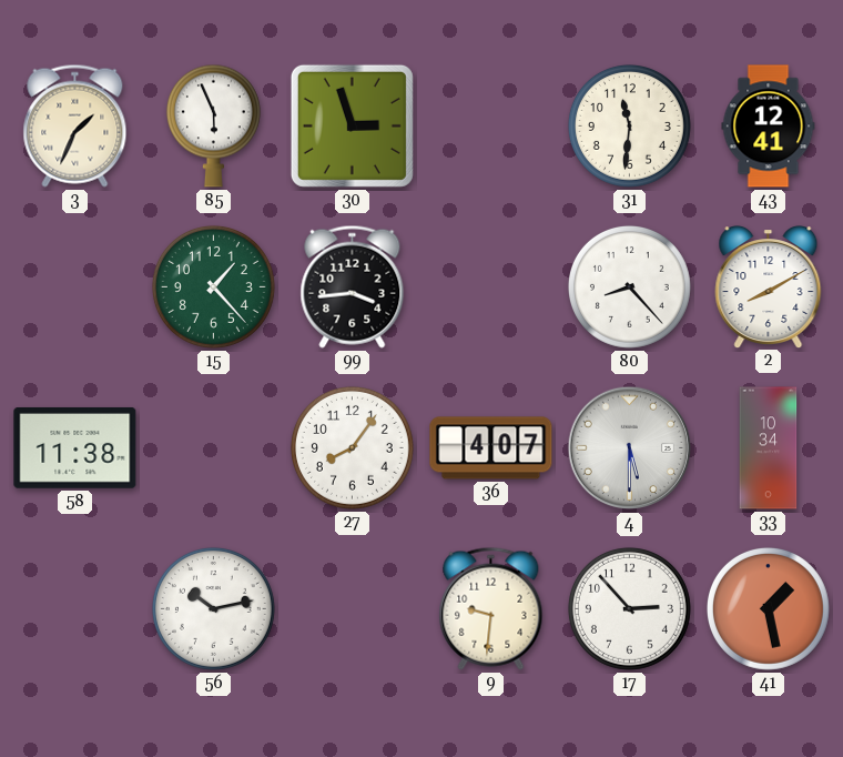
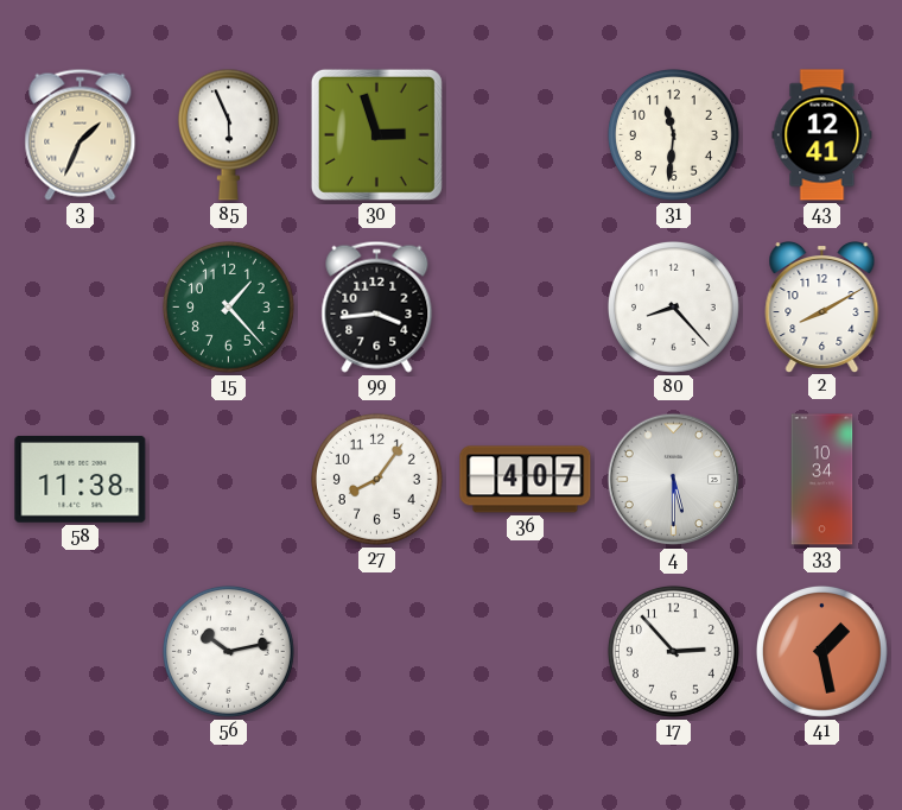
9: 9:31 -> none (491, 608)
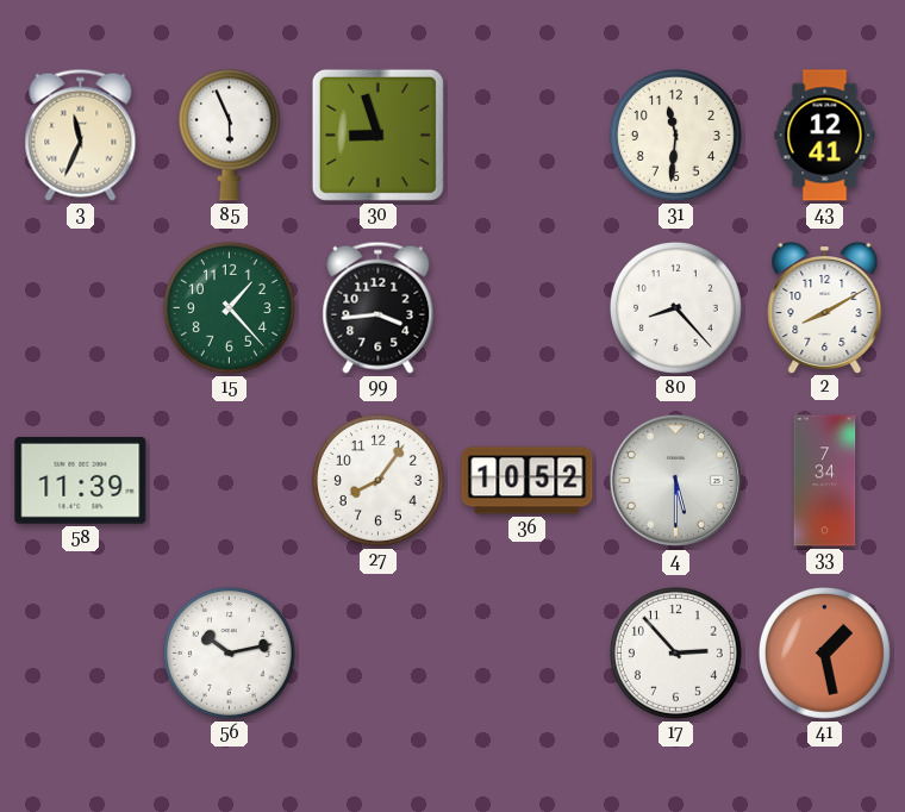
3: 1:34 -> 11:34 (81, 135)
30: 2:57 -> 8:57 (377, 135)
58: 11:38 -> 11:39 (81, 480)
36: 4:07 -> 10:52 (528, 481)
33: 10:34 -> 7:34 (825, 481)
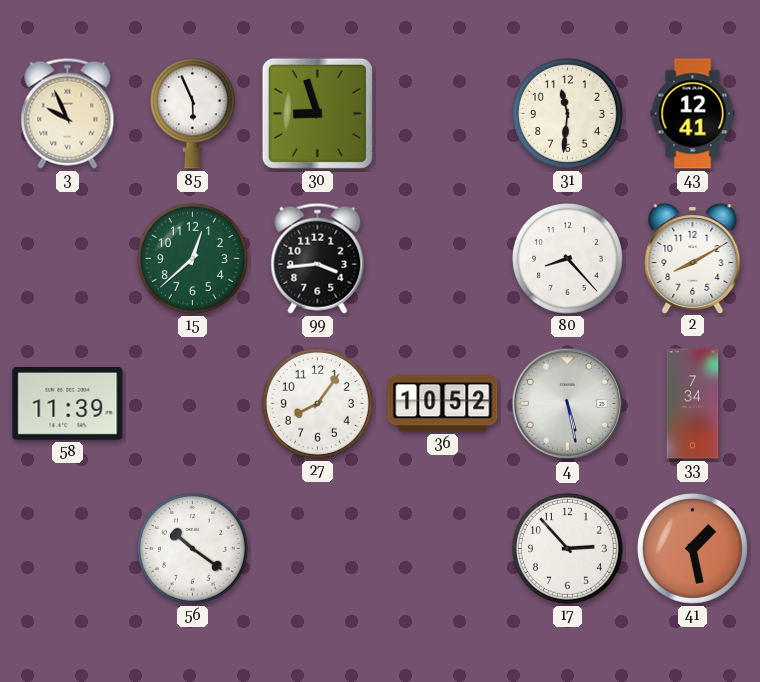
3: 11:34 -> 9:56 (68, 113)
15: 1:23 -> 12:38 (192, 258)
4: 5:30 -> 5:28 (568, 404)
56: 10:13 -> 10:21 (192, 548)
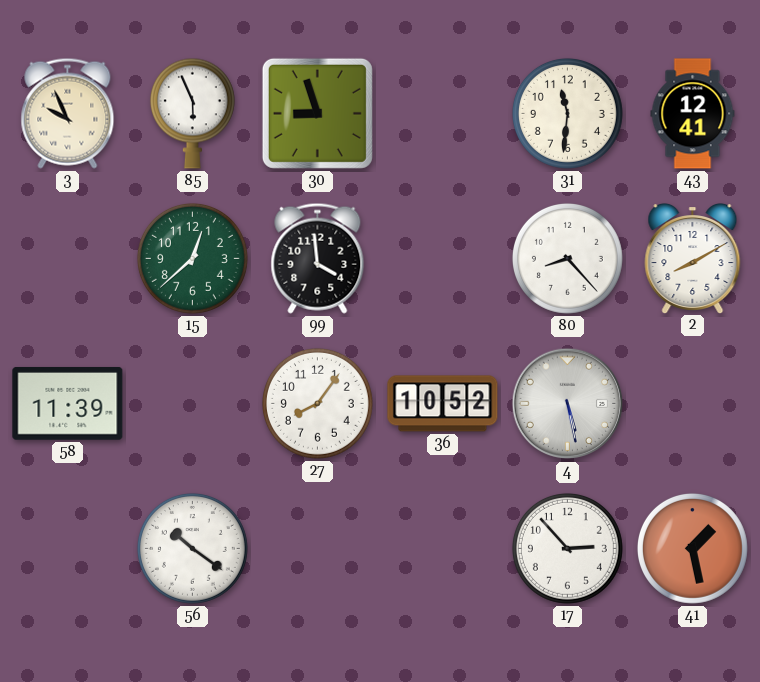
99: 3:44 -> 3:59 (318, 258)
33: 7:34 -> none (693, 404)
